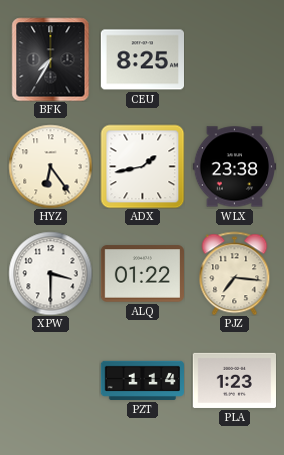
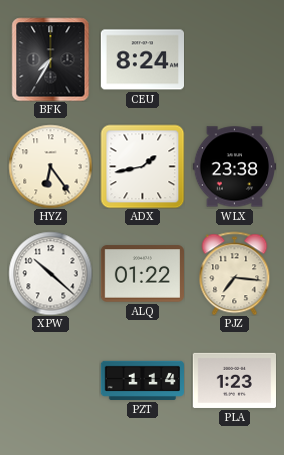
CEU: 8:25 -> 8:24 (142, 60)
XPW: 3:30 -> 10:22 (50, 273)
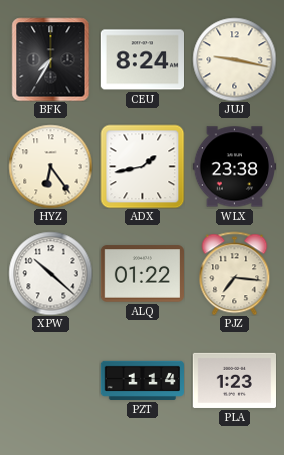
JUJ: none -> 9:17 (234, 59)
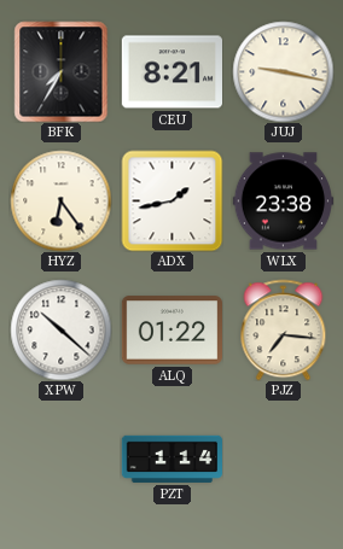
CEU: 8:24 -> 8:21 (171, 72)
PLA: 1:23 -> none (234, 380)
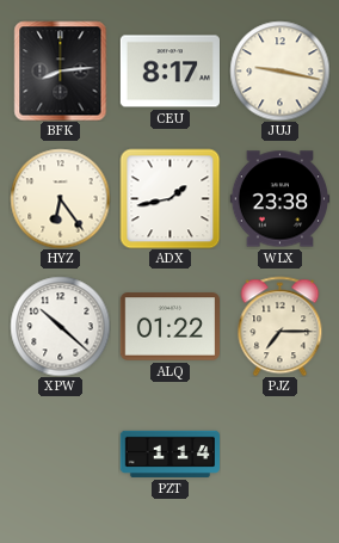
BFK: 7:35 -> 8:14 (61, 70)
CEU: 8:21 -> 8:17 (169, 72)
PJZ: 7:16 -> 7:15 (281, 326)
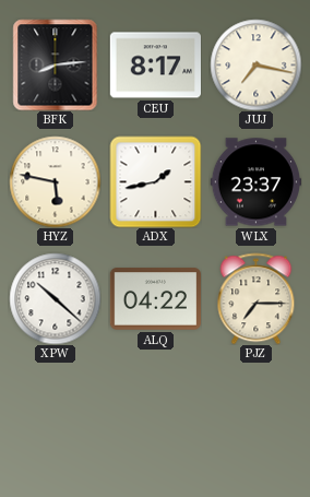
JUJ: 9:17 -> 7:17 (255, 64)
HYZ: 6:24 -> 5:47 (55, 181)
WLX: 23:38 -> 23:37 (255, 182)
ALQ: 01:22 -> 04:22 (155, 299)
PZT: 1:14 -> none (169, 453)
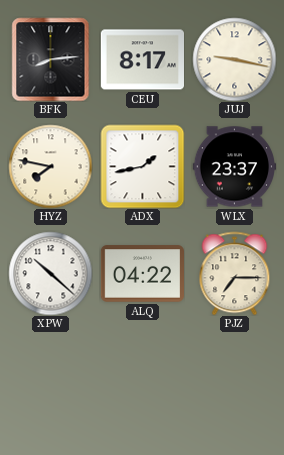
JUJ: 7:17 -> 9:17 (234, 59)
HYZ: 5:47 -> 7:47 (50, 166)
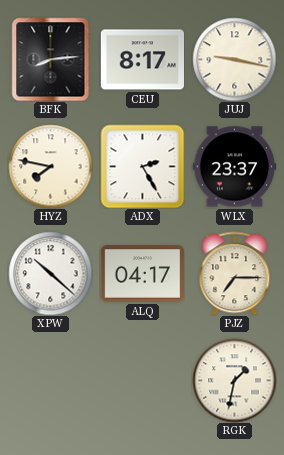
ADX: 1:43 -> 2:25 (142, 166)
ALQ: 04:22 -> 04:17 (142, 274)
RGK: none -> 1:32 (234, 380)
